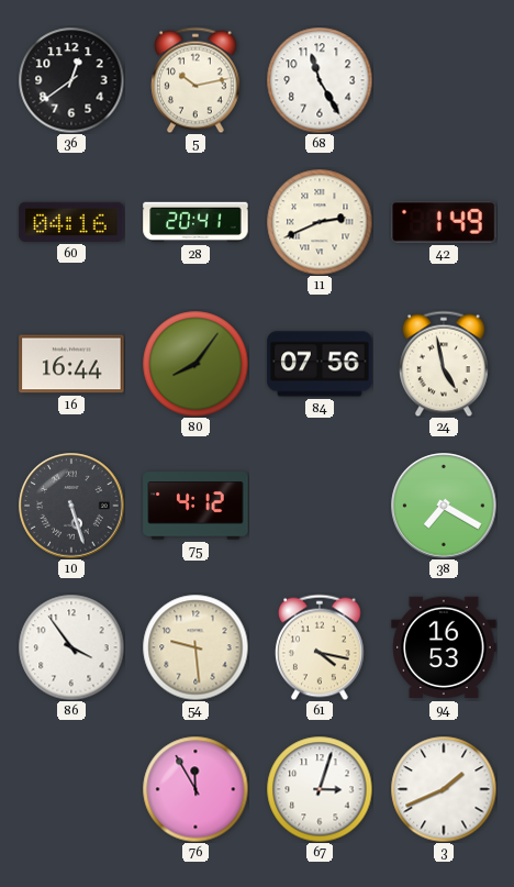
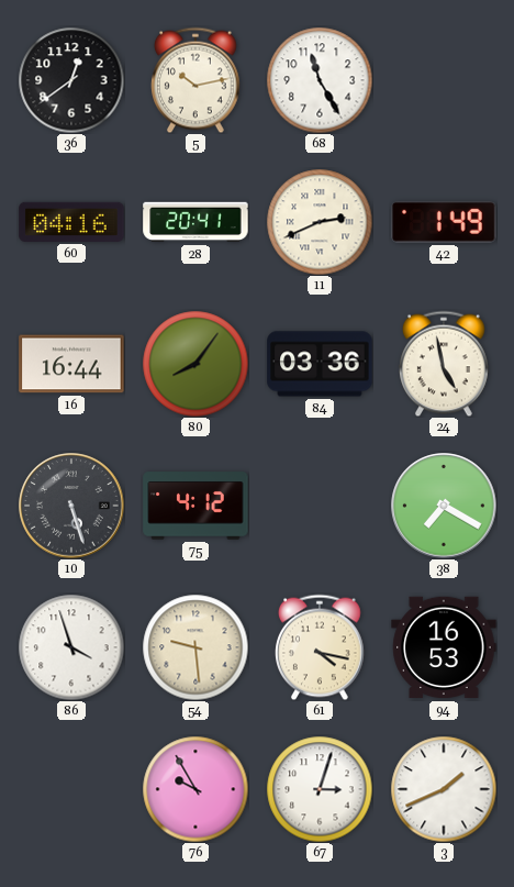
84: 07:56 -> 03:36 (320, 364)
86: 3:54 -> 3:57 (71, 647)
76: 11:55 -> 9:55 (195, 789)
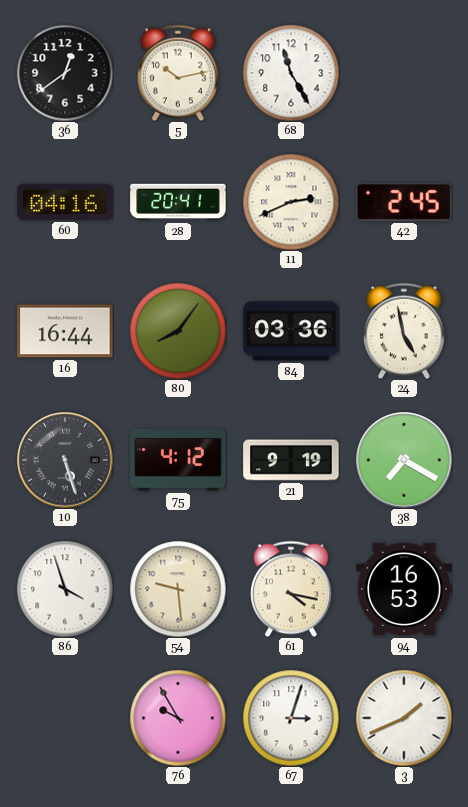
42: 1:49 -> 2:45 (404, 202)
21: none -> 9:19 (291, 460)
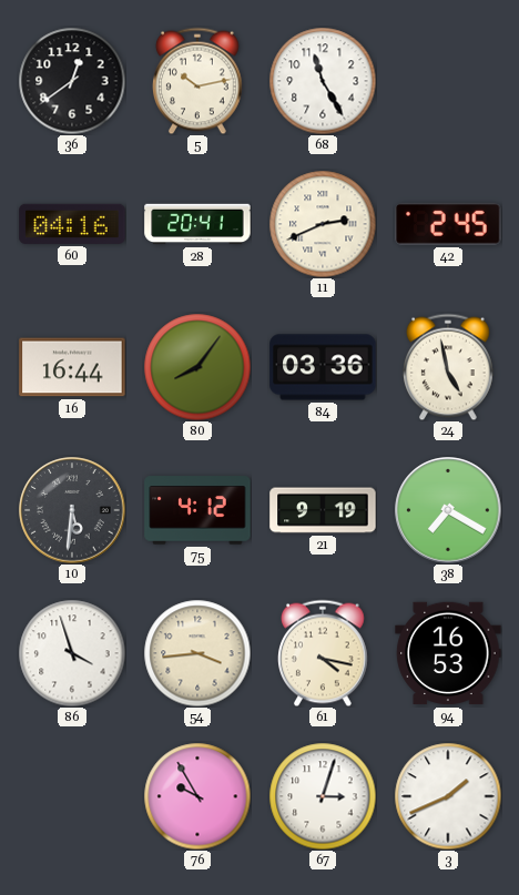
10: 5:27 -> 5:31 (72, 510)
54: 9:29 -> 3:44 (197, 653)
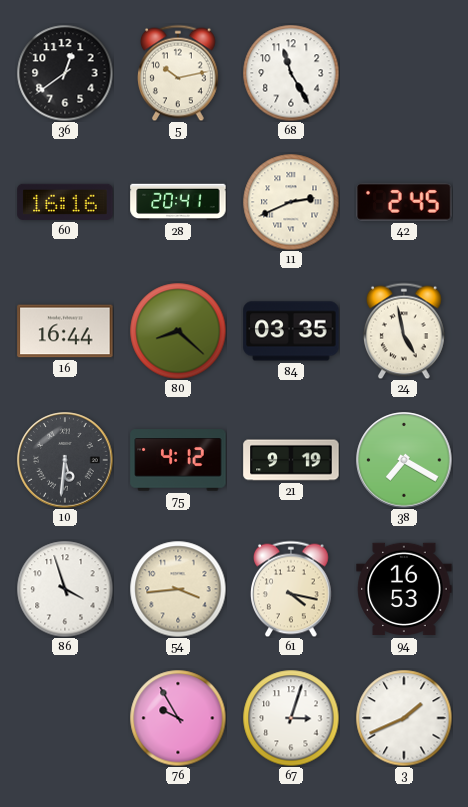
60: 04:16 -> 16:16 (65, 202)
80: 8:06 -> 8:22 (178, 331)
84: 03:36 -> 03:35 (291, 331)
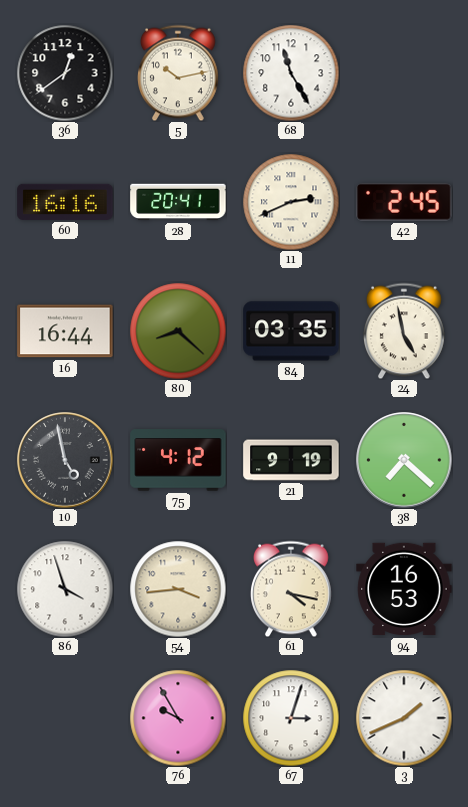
10: 5:31 -> 4:58 (65, 460)
38: 7:20 -> 7:22 (404, 460)
